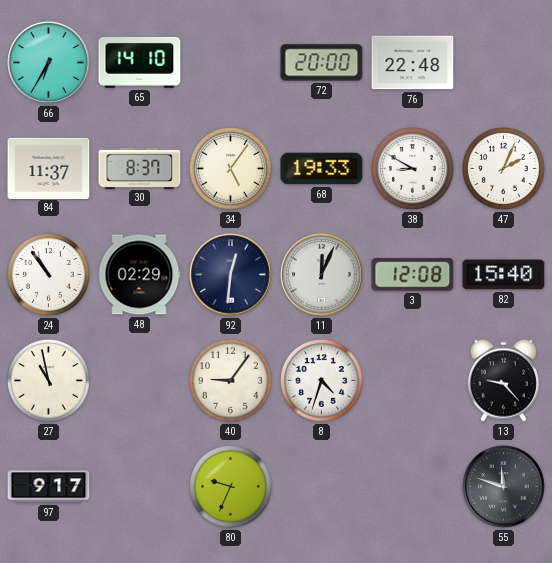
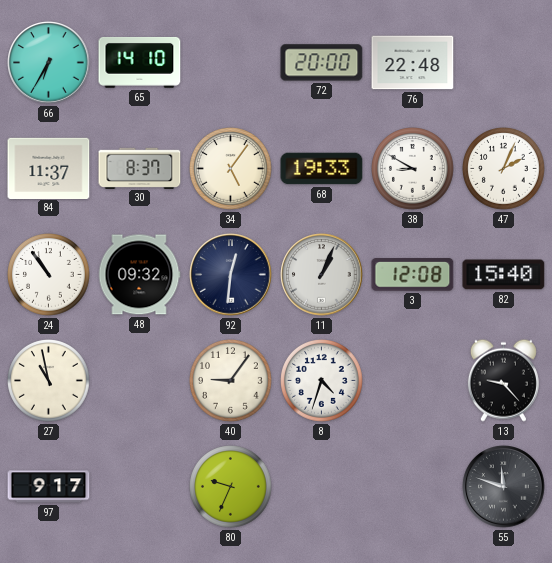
48: 02:29 -> 09:32 (139, 275)
11: 12:04 -> 1:04 (322, 275)
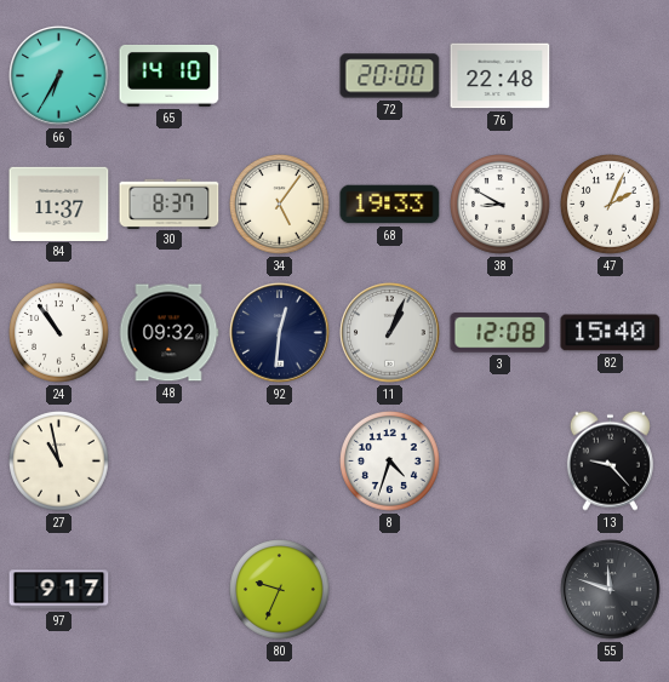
40: 9:06 -> none (231, 381)
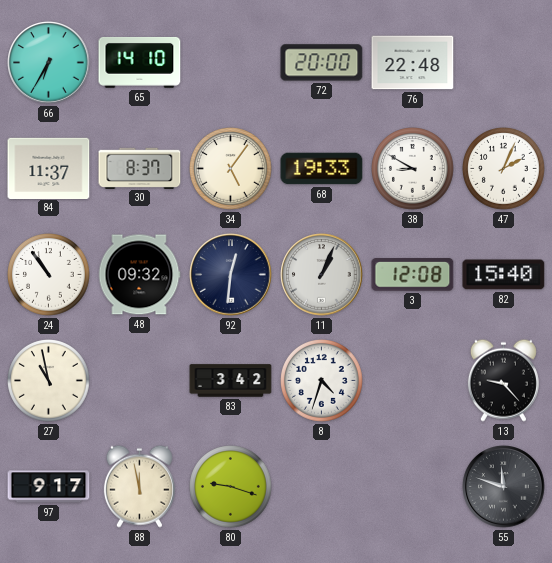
83: none -> 3:42 (231, 381)
88: none -> 11:58 (139, 486)
80: 9:34 -> 9:18 (231, 487)
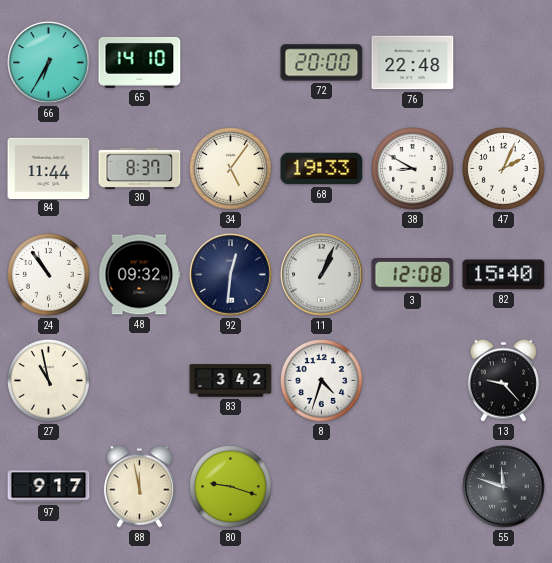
84: 11:37 -> 11:44 (49, 168)
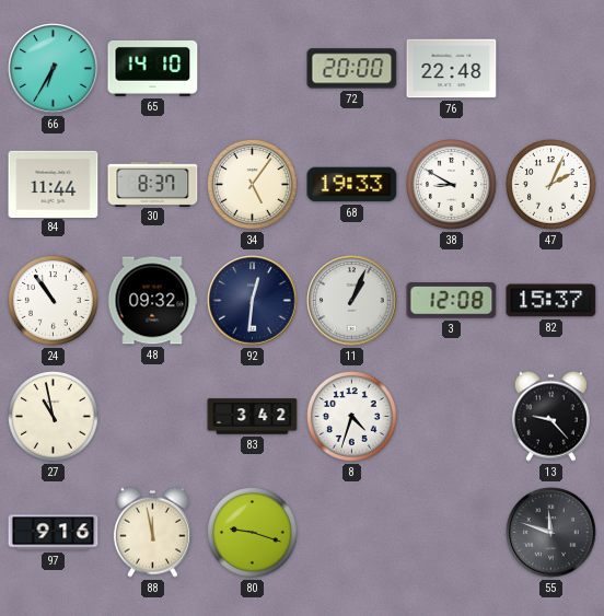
82: 15:40 -> 15:37 (551, 301)
97: 9:17 -> 9:16 (54, 533)
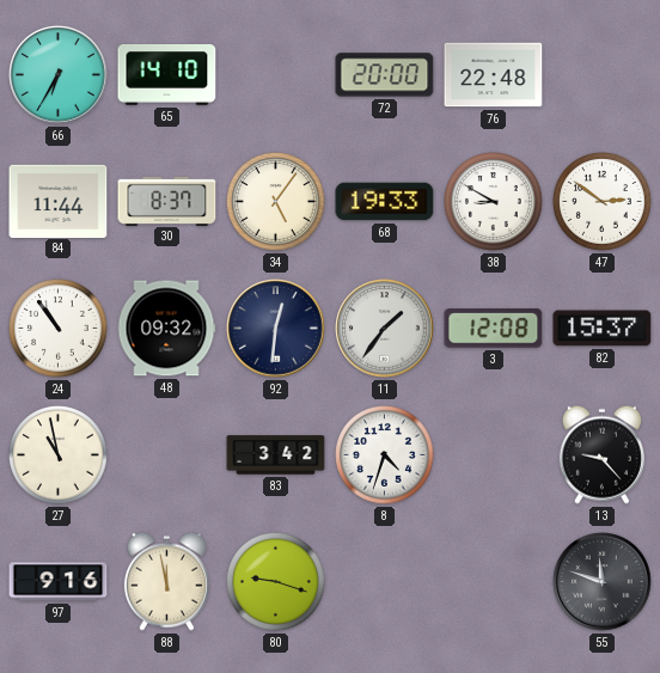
47: 2:04 -> 2:51 (603, 202)
11: 1:04 -> 1:36 (385, 329)
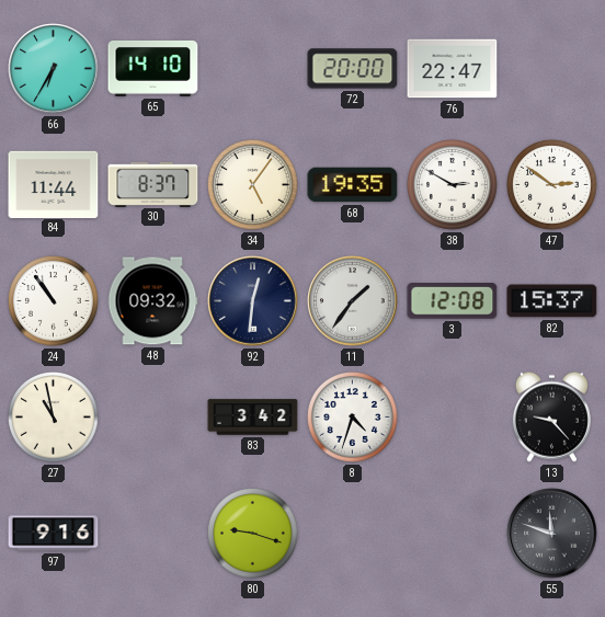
76: 22:48 -> 22:47 (453, 69)
68: 19:33 -> 19:35 (353, 185)
38: 8:50 -> 2:50 (453, 185)
88: 11:58 -> none (166, 581)
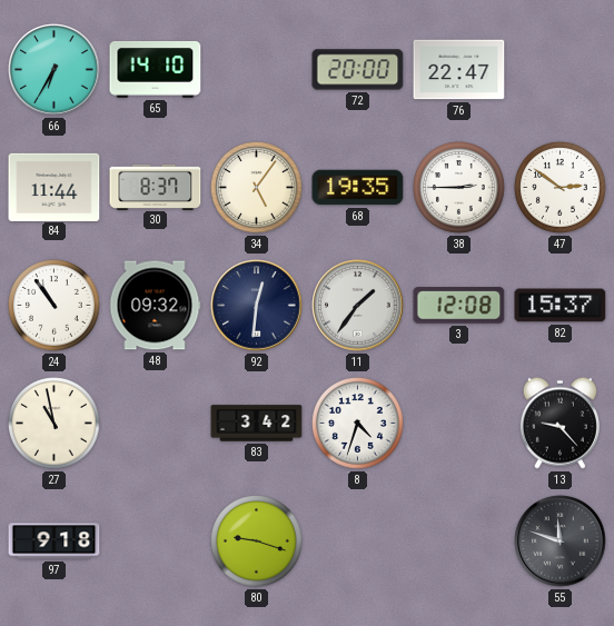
38: 2:50 -> 2:45 (459, 188)
97: 9:16 -> 9:18 (55, 541)
